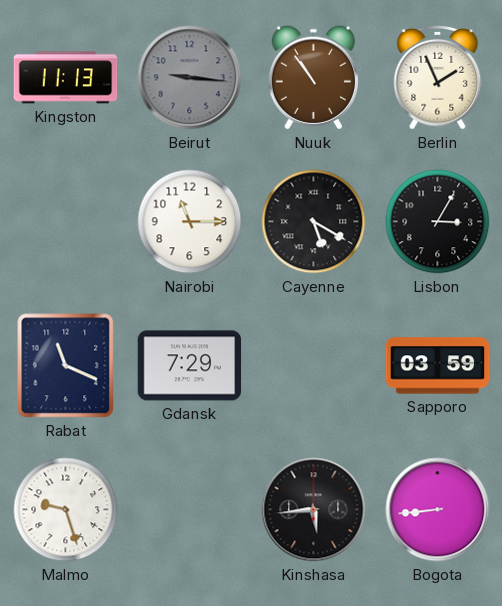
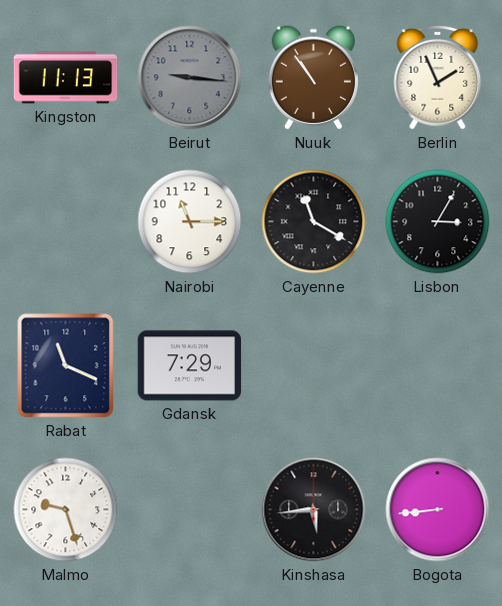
Cayenne: 5:20 -> 11:20 (314, 222)
Sapporo: 03:59 -> none (438, 366)
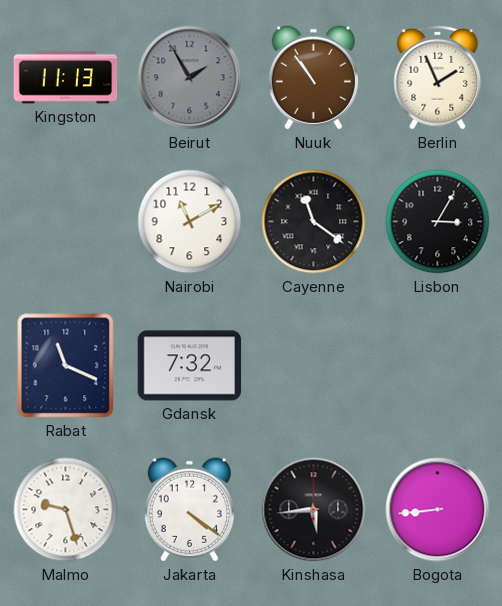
Beirut: 9:16 -> 1:55 (190, 78)
Nairobi: 11:15 -> 11:10 (190, 222)
Cayenne: 11:20 -> 11:21 (314, 222)
Gdansk: 7:29 -> 7:32 (190, 366)
Jakarta: none -> 4:21 (189, 510)
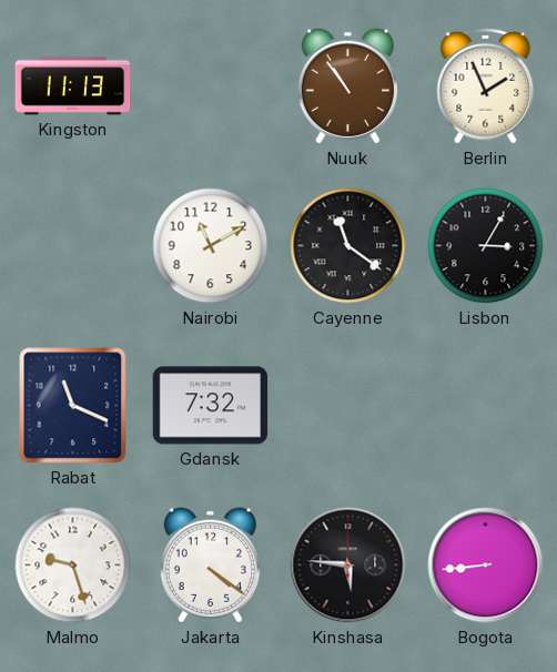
Beirut: 1:55 -> none (190, 78)
Kinshasa: 5:44 -> 5:46 (348, 566)
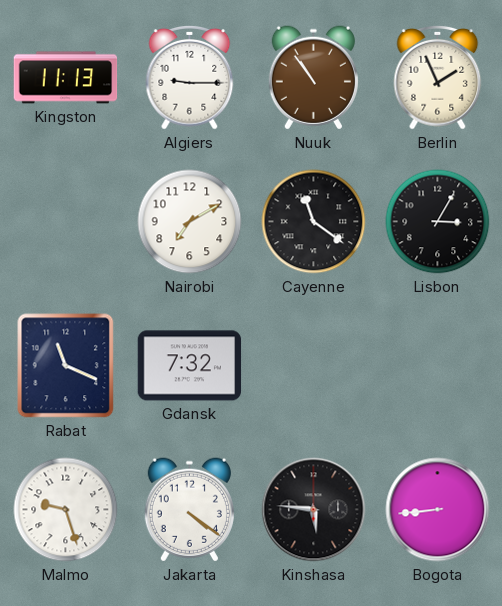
Algiers: none -> 9:15 (190, 77)
Nairobi: 11:10 -> 7:10 (190, 222)
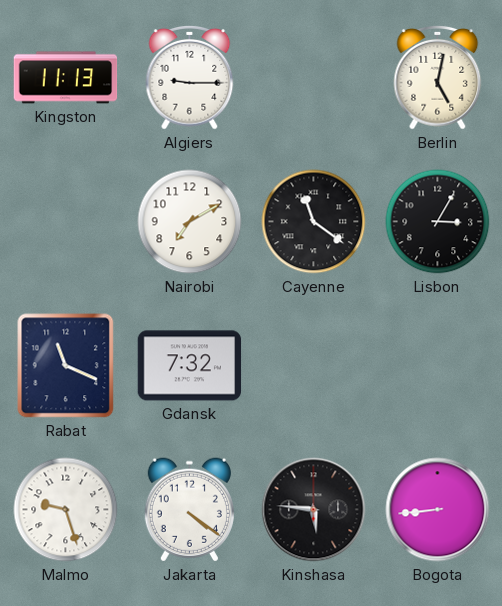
Nuuk: 10:54 -> none (313, 78)
Berlin: 1:56 -> 5:02 (438, 77)
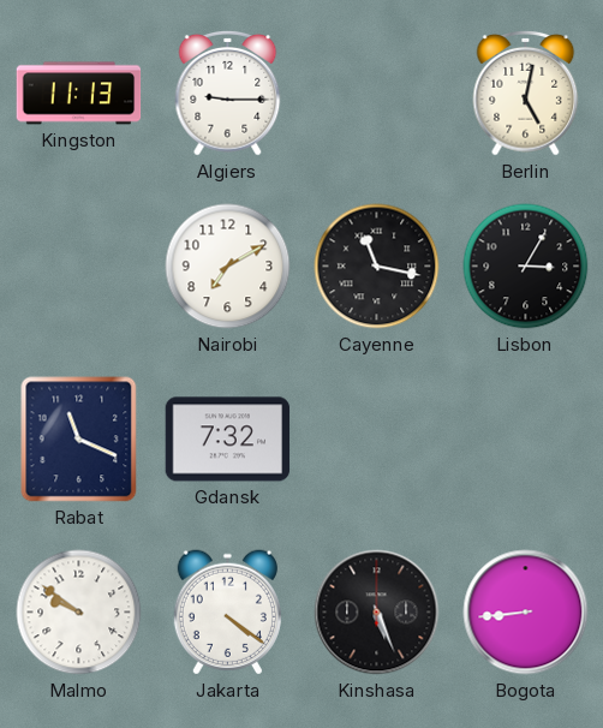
Cayenne: 11:21 -> 11:17 (377, 267)
Malmo: 9:27 -> 9:51 (79, 613)
Kinshasa: 5:46 -> 5:26 (377, 613)
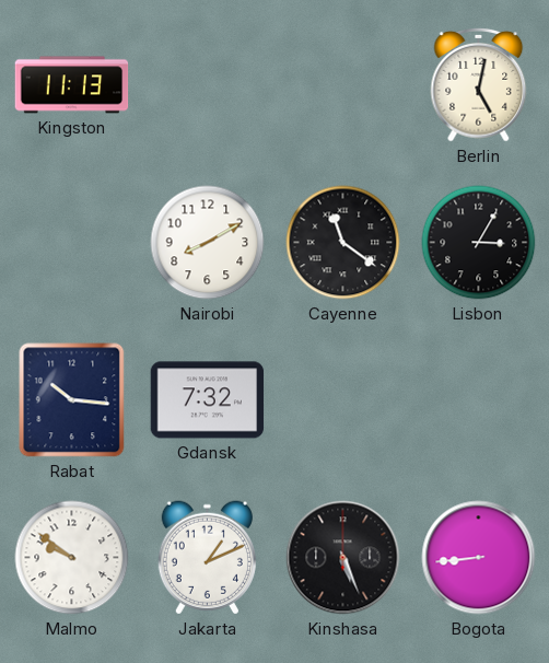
Algiers: 9:15 -> none (228, 93)
Nairobi: 7:10 -> 8:10 (208, 243)
Cayenne: 11:17 -> 11:21 (343, 243)
Rabat: 11:19 -> 10:16 (72, 400)
Jakarta: 4:21 -> 1:11 (207, 558)
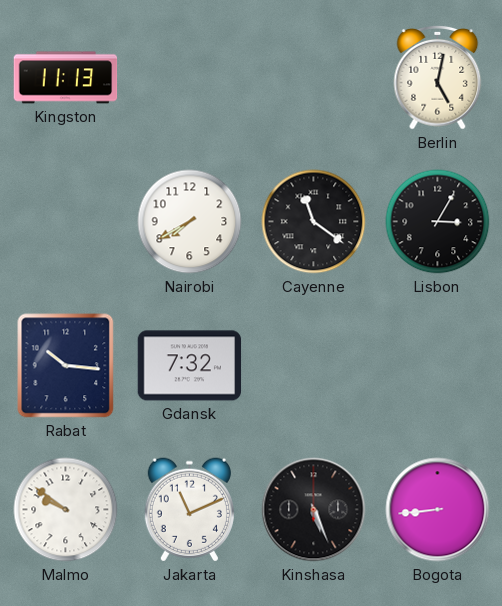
Nairobi: 8:10 -> 7:40 (190, 222)
Jakarta: 1:11 -> 11:11 (189, 510)
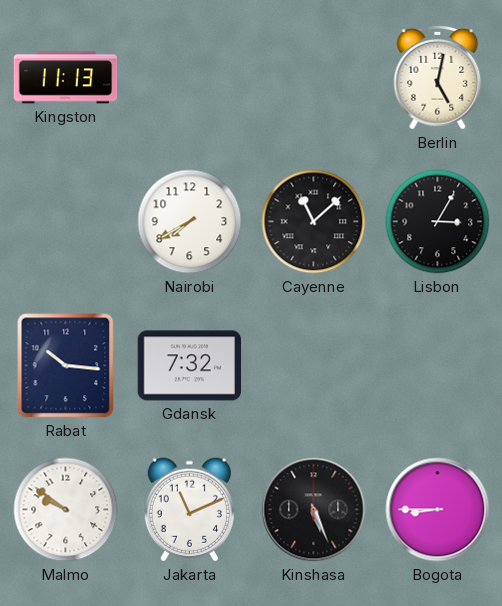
Cayenne: 11:21 -> 11:08 (314, 222)
Bogota: 8:44 -> 8:45 (438, 510)
